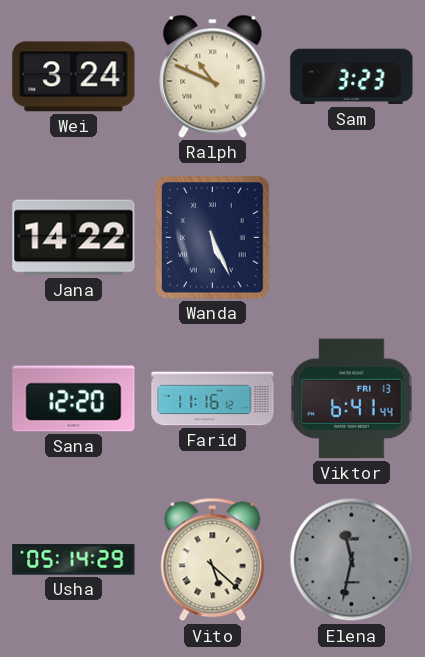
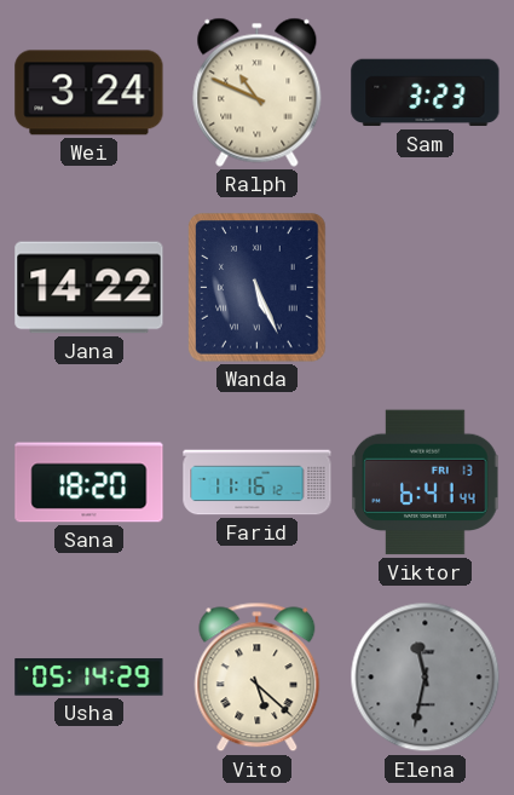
Sana: 12:20 -> 18:20 (89, 483)
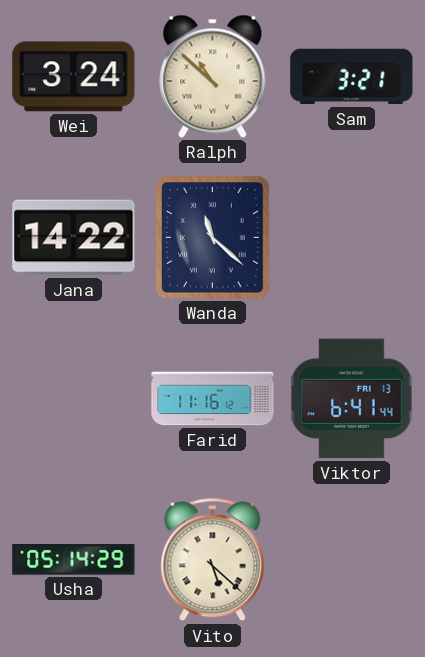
Ralph: 10:49 -> 10:52 (213, 76)
Sam: 3:23 -> 3:21 (352, 77)
Wanda: 5:26 -> 11:22 (213, 238)
Sana: 18:20 -> none (89, 483)
Elena: 11:32 -> none (426, 678)
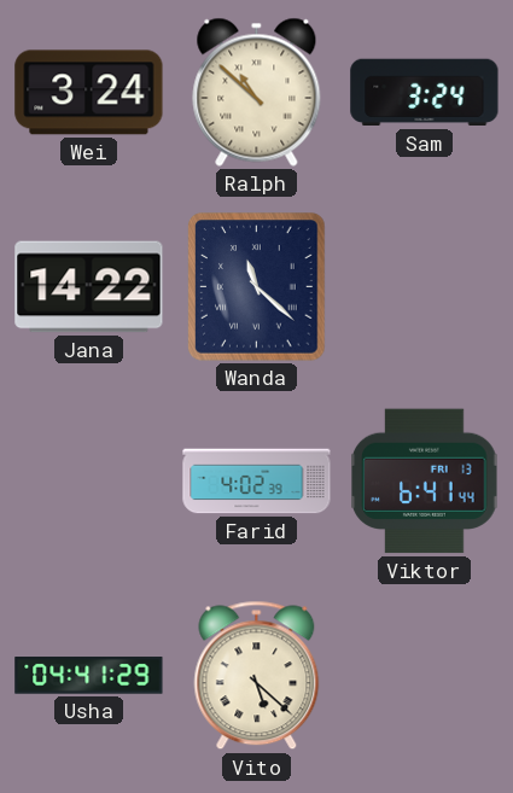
Sam: 3:21 -> 3:24 (425, 93)
Farid: 11:16 -> 4:02 (257, 482)
Usha: 05:14 -> 04:41 (89, 676)
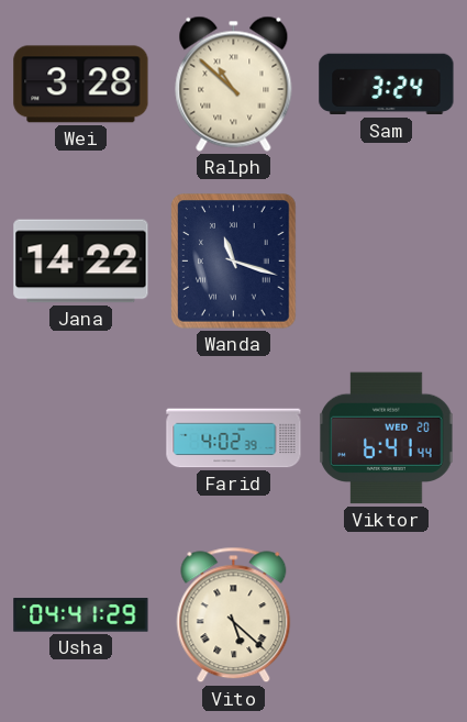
Wei: 3:24 -> 3:28 (81, 85)
Wanda: 11:22 -> 11:18 (234, 262)
Viktor date: FRI 13 -> WED 20 (387, 438)
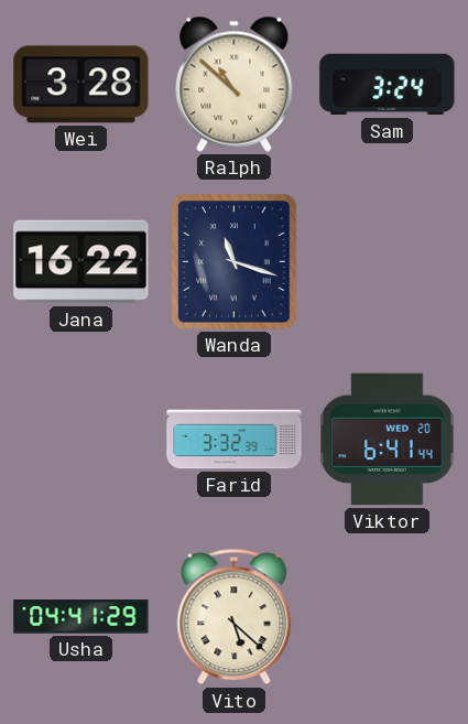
Jana: 14:22 -> 16:22 (81, 262)
Farid: 4:02 -> 3:32 (235, 440)
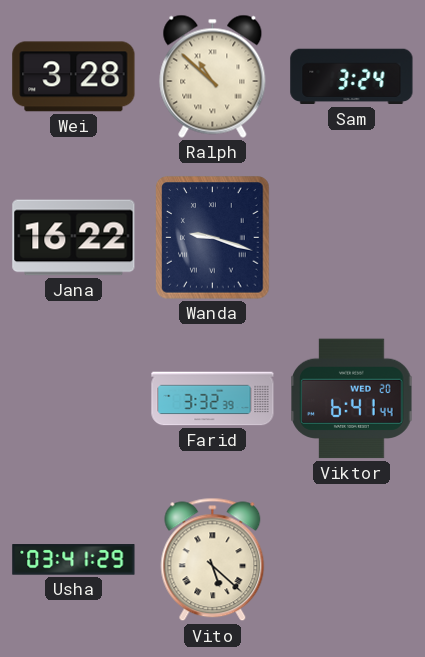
Wanda: 11:18 -> 9:18 (213, 238)
Usha: 04:41 -> 03:41 (74, 560)
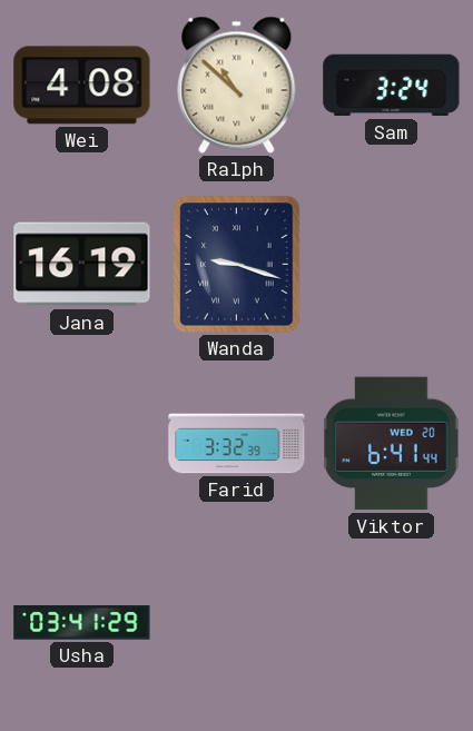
Wei: 3:28 -> 4:08 (82, 86)
Jana: 16:22 -> 16:19 (82, 265)
Vito: 5:22 -> none (213, 560)
